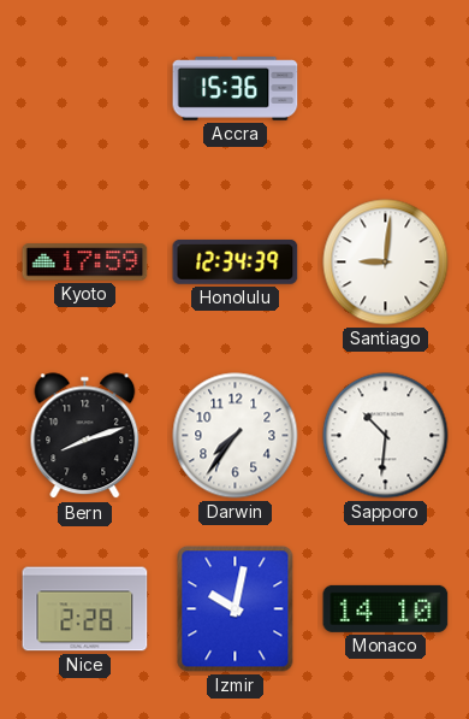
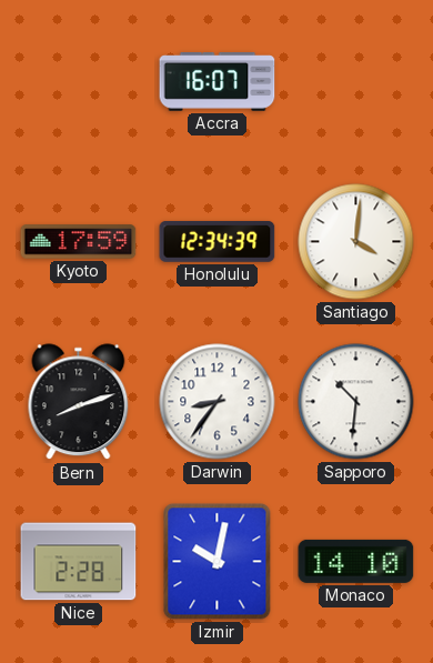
Accra: 15:36 -> 16:07 (218, 82)
Santiago: 9:01 -> 4:01 (356, 242)
Darwin: 7:36 -> 8:36 (218, 402)
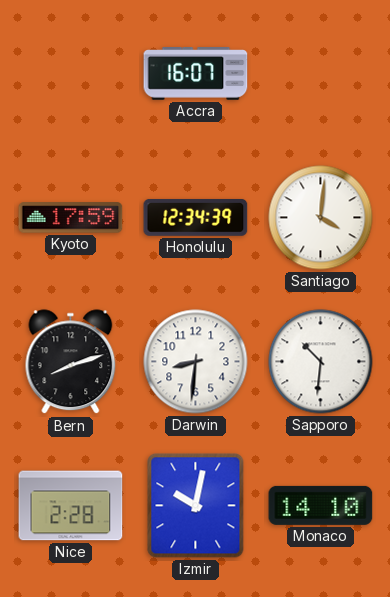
Darwin: 8:36 -> 8:31 (196, 362)
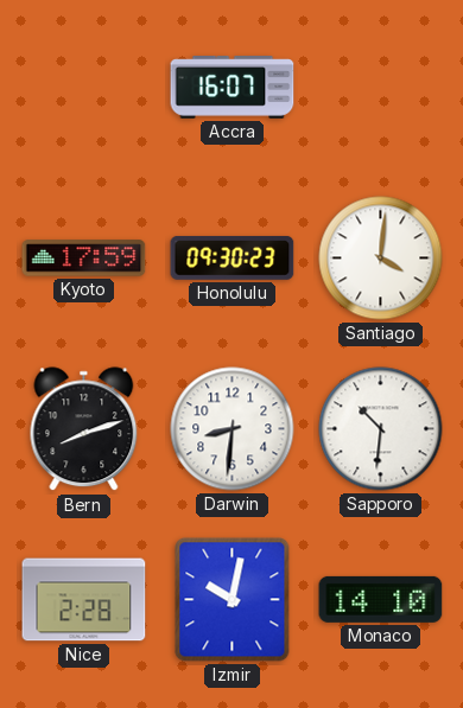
Honolulu: 12:34 -> 09:30 (233, 259)
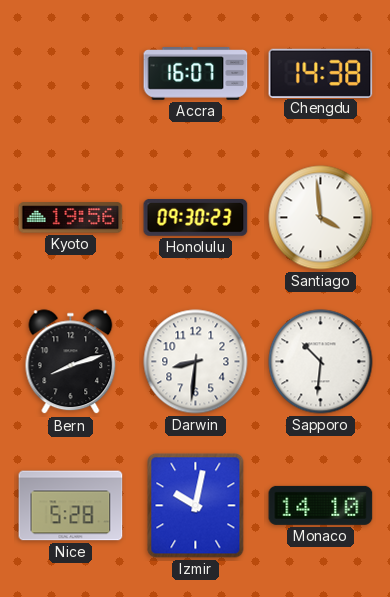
Chengdu: none -> 14:38 (321, 73)
Kyoto: 17:59 -> 19:56 (71, 218)
Santiago: 4:01 -> 3:59 (321, 218)
Nice: 2:28 -> 5:28 (71, 506)
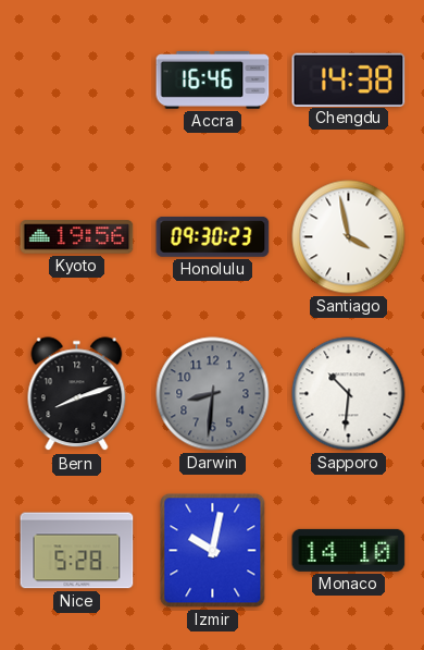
Accra: 16:07 -> 16:46 (213, 81)
Santiago: 3:59 -> 3:58 (349, 237)
Darwin dial: white -> grey (213, 394)
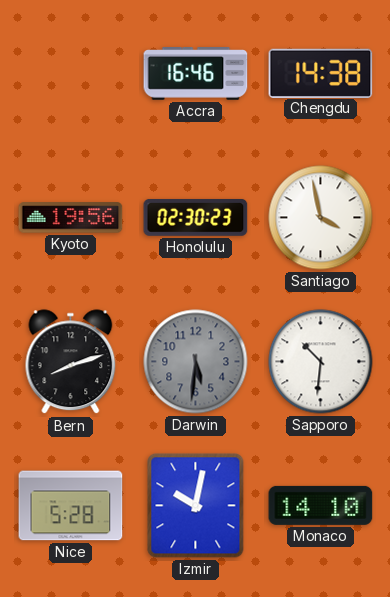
Honolulu: 09:30 -> 02:30 (196, 218)
Darwin: 8:31 -> 5:31 (196, 362)
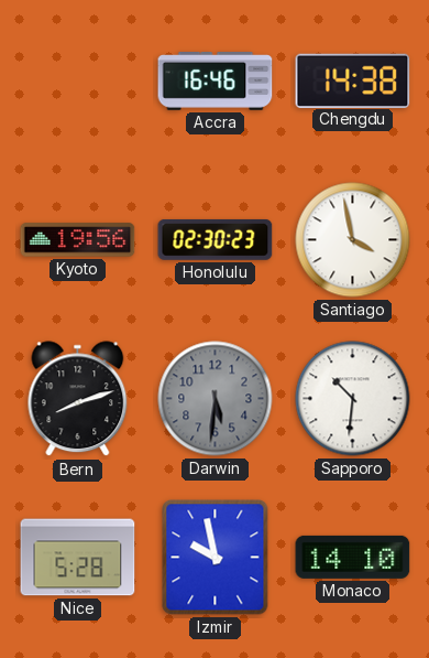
Izmir: 10:02 -> 9:58 (216, 558)
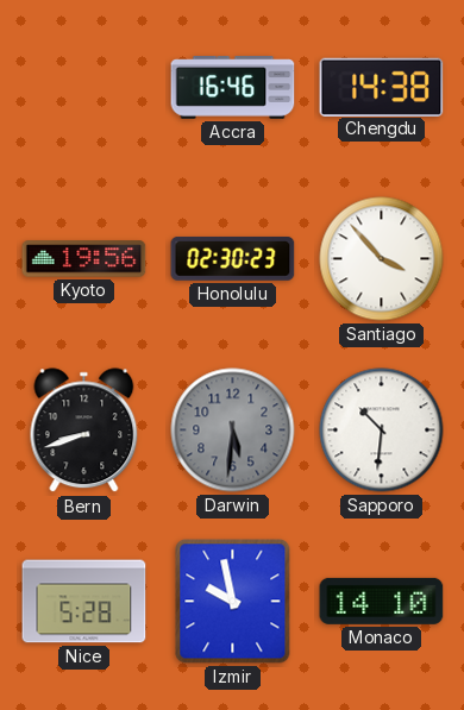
Santiago: 3:58 -> 3:53 (382, 259)
Bern: 8:12 -> 8:42 (84, 431)
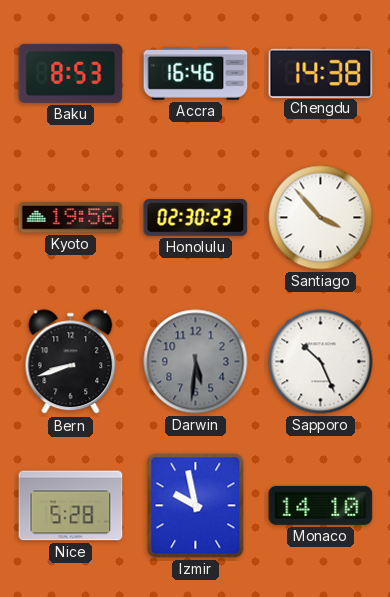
Baku: none -> 8:53 (71, 73)
Sapporo: 10:31 -> 10:26 (321, 362)
